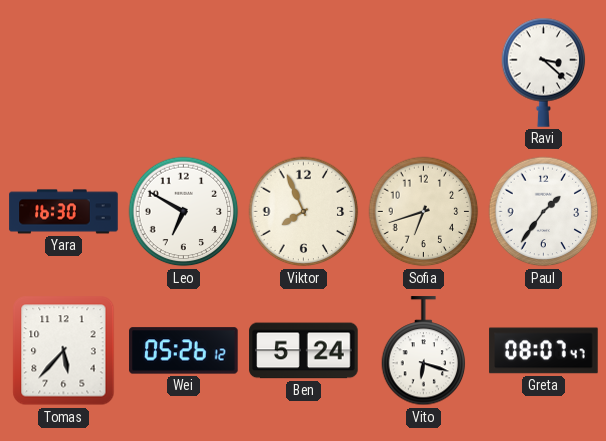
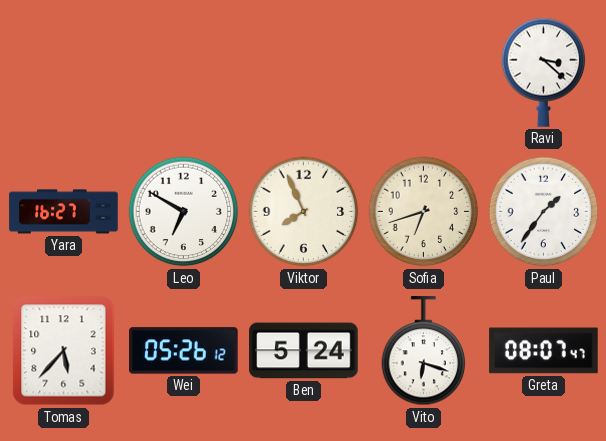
Yara: 16:30 -> 16:27 (64, 212)
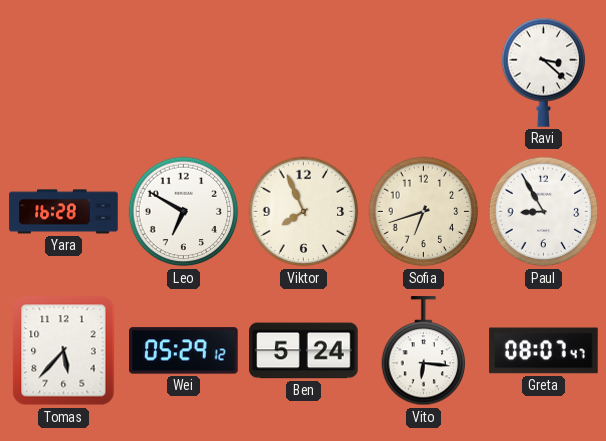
Yara: 16:27 -> 16:28 (64, 212)
Paul: 1:36 -> 8:55 (544, 212)
Wei: 05:26 -> 05:29 (184, 351)
Vito: 6:18 -> 6:16 (424, 351)
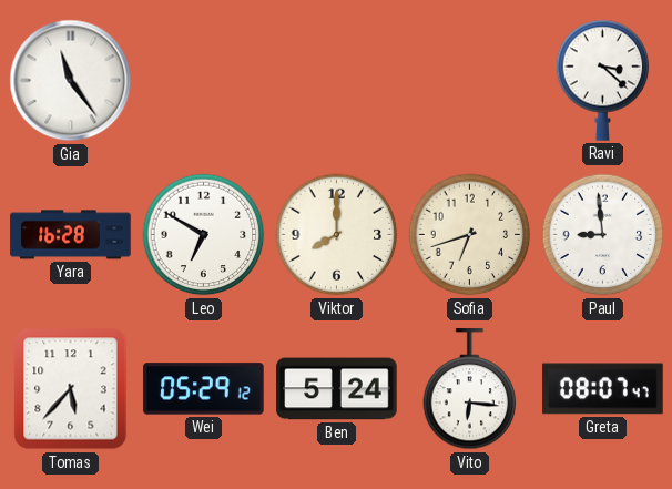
Gia: none -> 11:24 (71, 81)
Viktor: 7:56 -> 8:00 (337, 235)
Paul: 8:55 -> 8:59 (603, 235)
